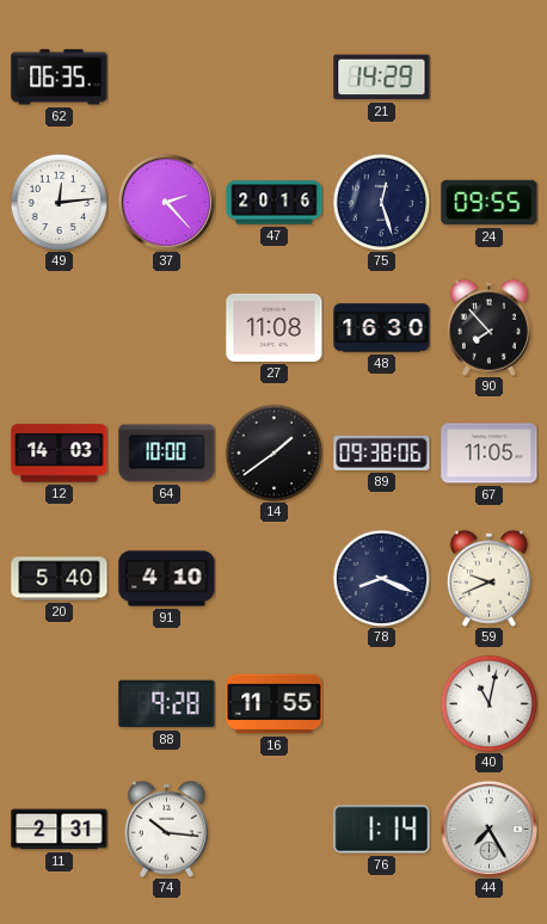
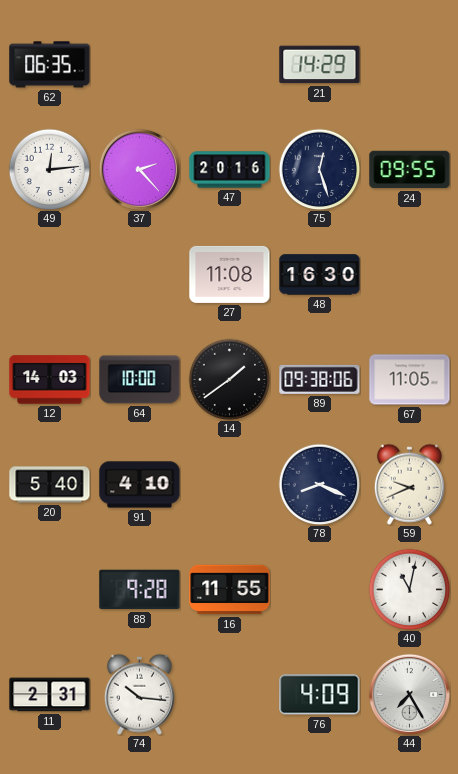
90: 7:53 -> none (488, 327)
76: 1:14 -> 4:09 (320, 695)
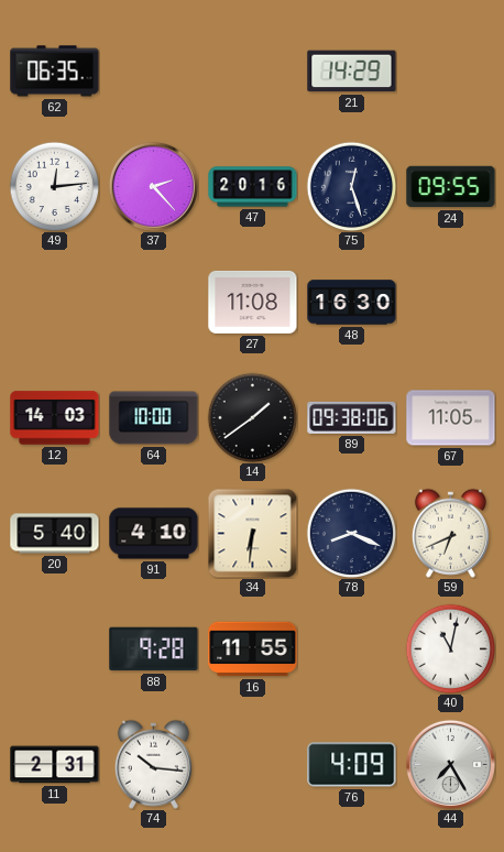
34: none -> 6:31 (252, 533)
59: 9:41 -> 6:41 (450, 533)
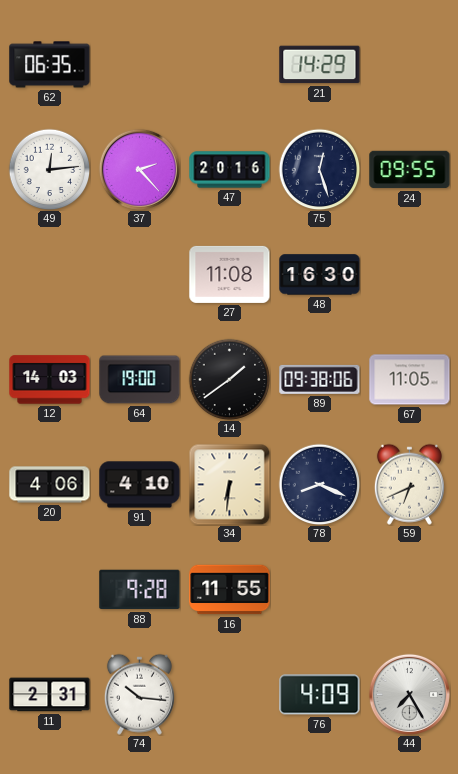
64: 10:00 -> 19:00 (140, 380)
20: 5:40 -> 4:06 (50, 485)
40: 11:02 -> none (450, 648)
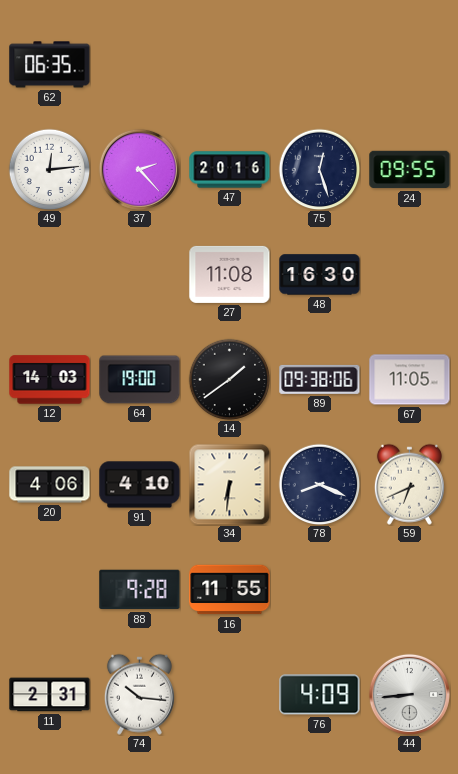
21: 14:29 -> none (320, 65)
44: 7:25 -> 8:44 (409, 694)
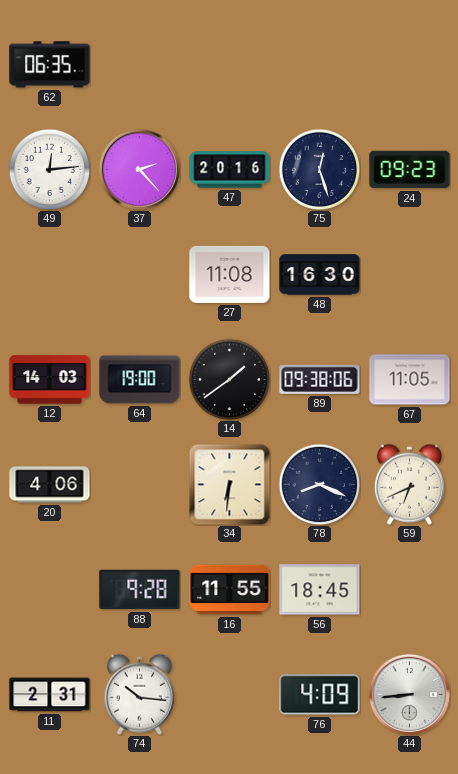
24: 09:55 -> 09:23 (410, 170)
91: 4:10 -> none (140, 485)
56: none -> 18:45 (320, 590)
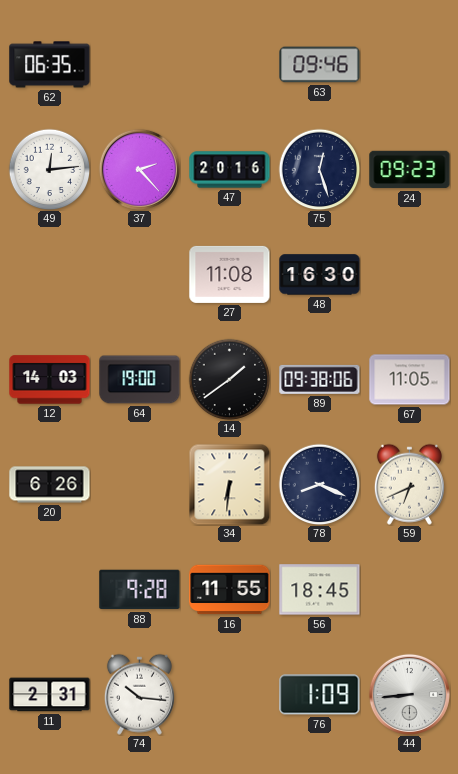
63: none -> 09:46 (320, 65)
20: 4:06 -> 6:26 (50, 485)
76: 4:09 -> 1:09 (320, 695)
